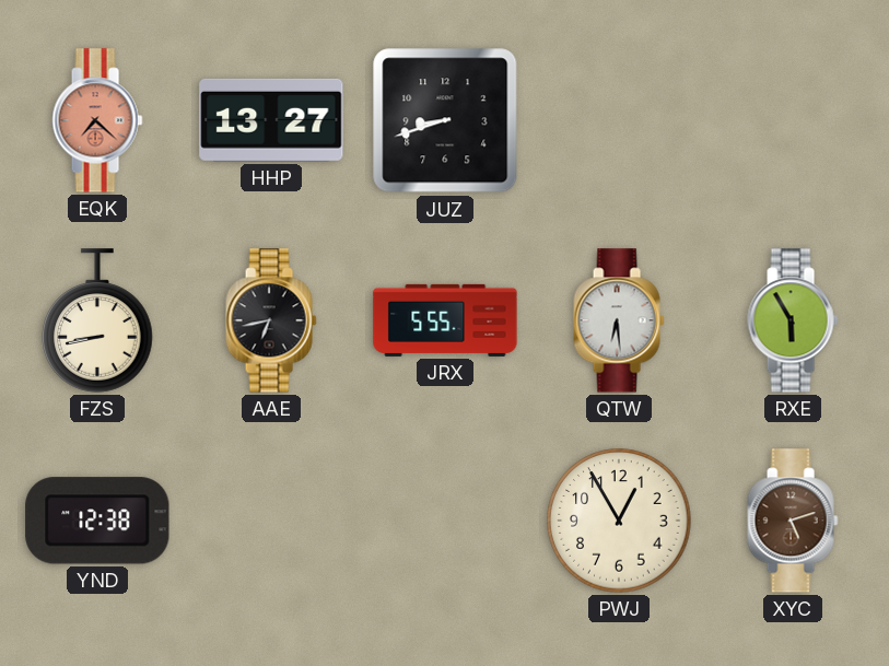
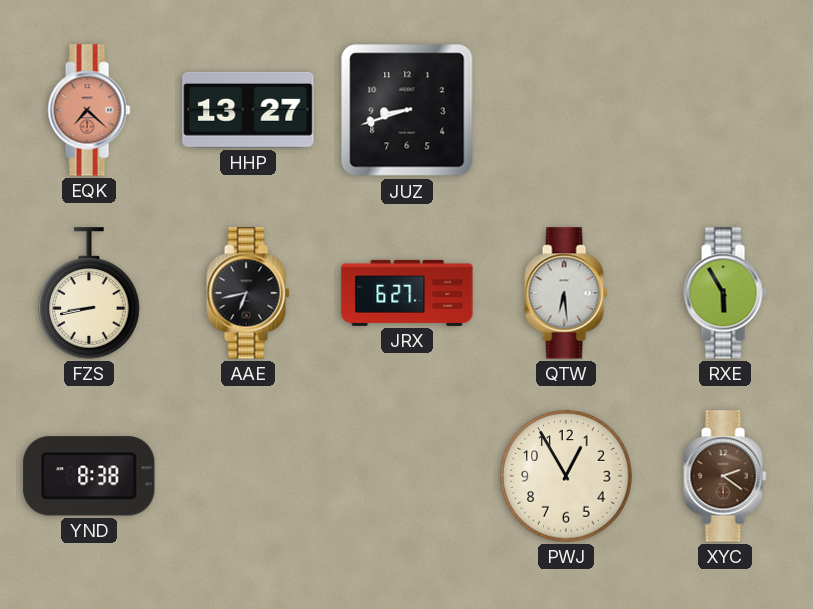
JRX: 5:55 -> 6:27 (407, 293)
YND: 12:38 -> 8:38 (89, 476)
XYC: 5:12 -> 2:21 (725, 476)
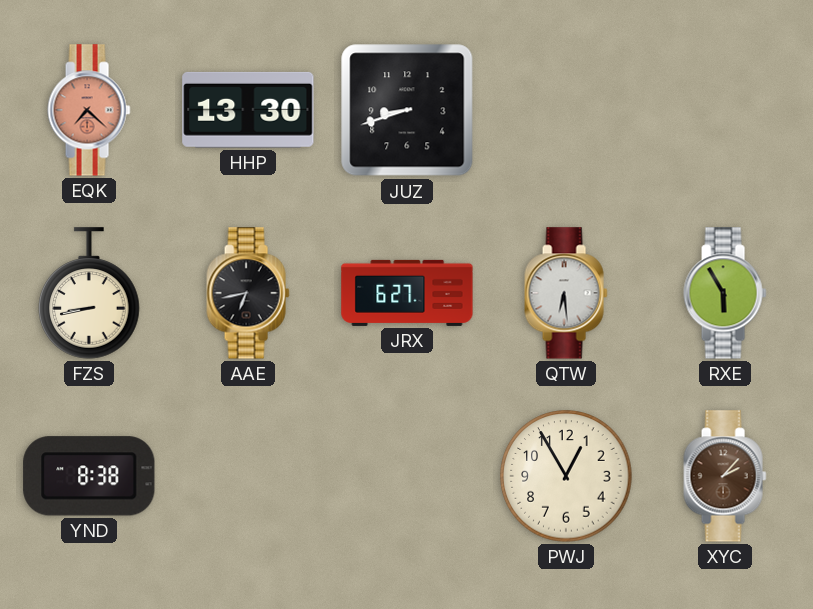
HHP: 13:27 -> 13:30 (248, 110)
XYC: 2:21 -> 2:07 (725, 476)
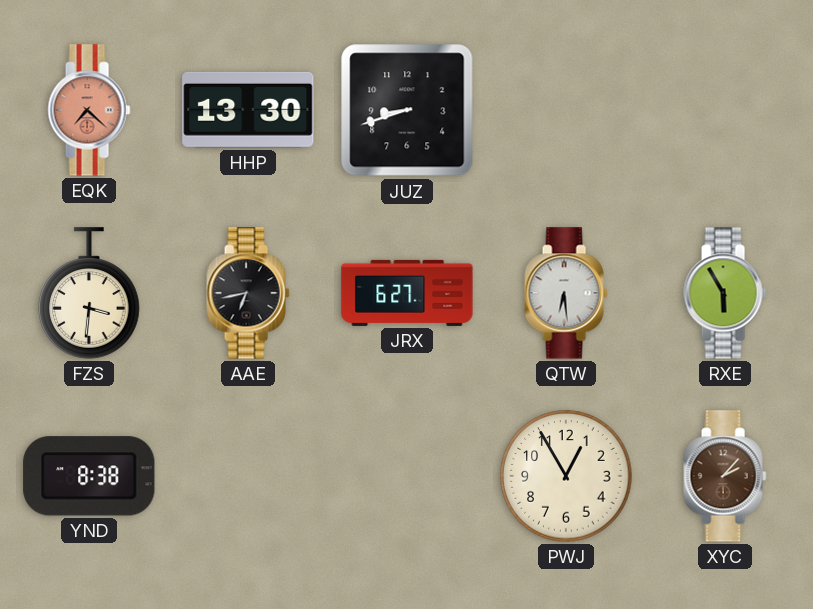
FZS: 8:43 -> 3:31 (89, 293)
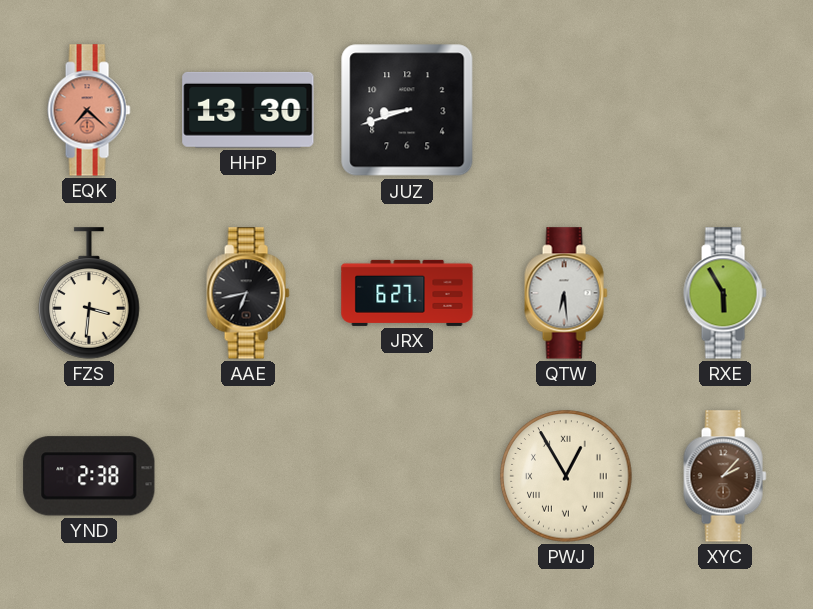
YND: 8:38 -> 2:38 (89, 476)
PWJ numerals: Arabic -> Roman (566, 476)
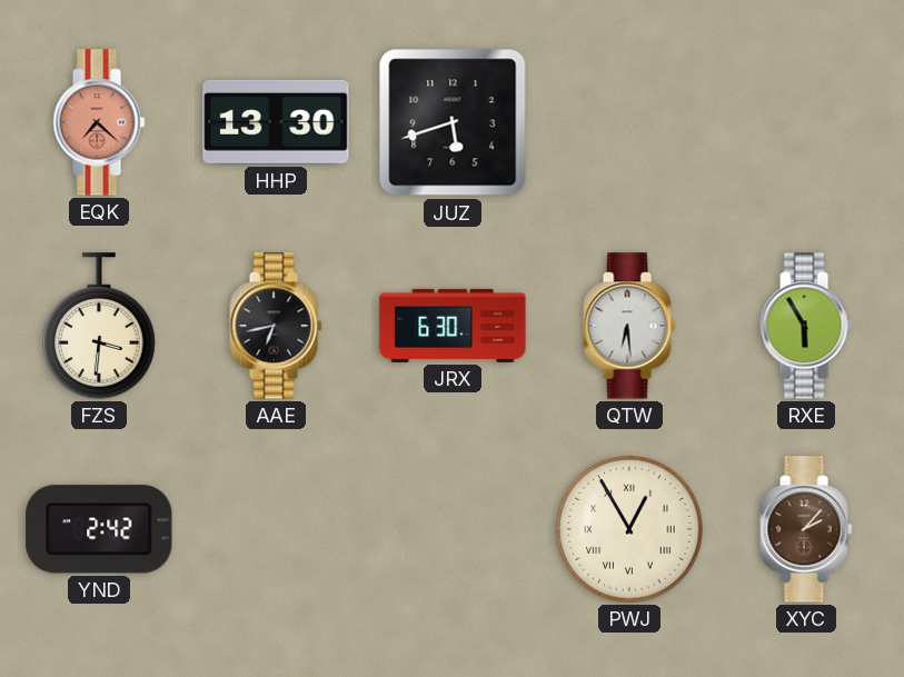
JUZ: 8:42 -> 5:42 (453, 122)
JRX: 6:27 -> 6:30 (453, 326)
YND: 2:38 -> 2:42 (99, 529)
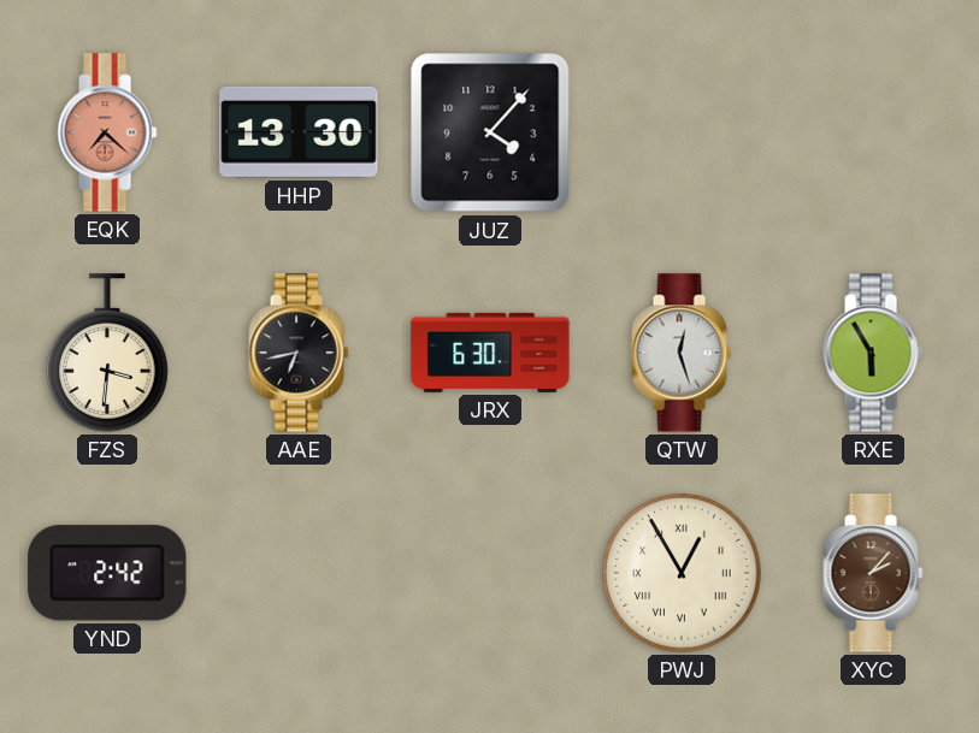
JUZ: 5:42 -> 4:07 (490, 132)
QTW: 6:29 -> 12:27 (682, 353)
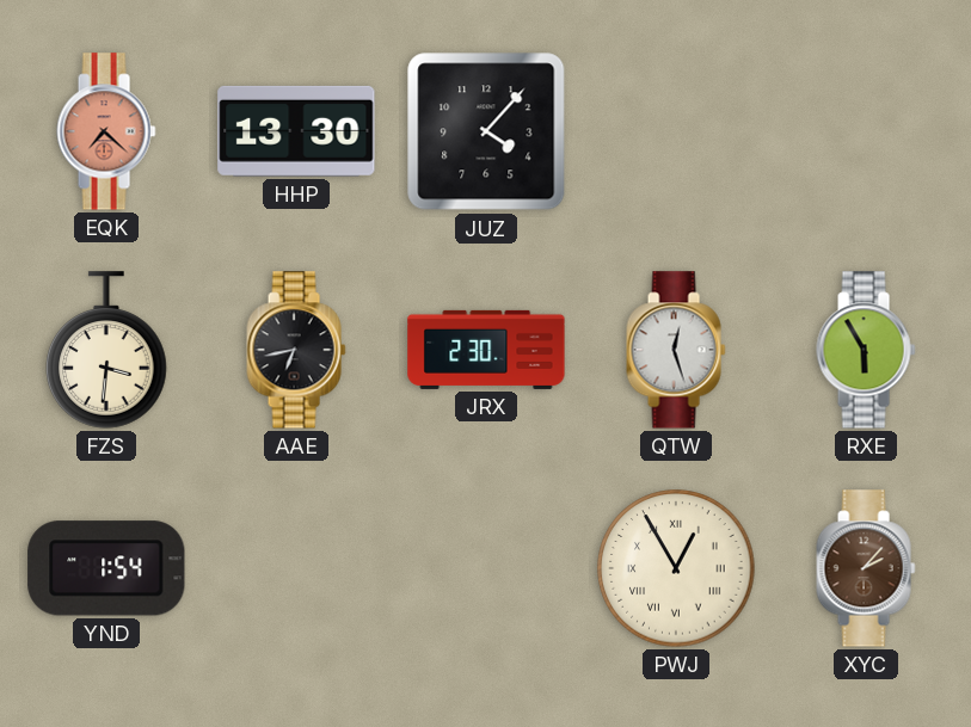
JRX: 6:30 -> 2:30 (486, 350)
YND: 2:42 -> 1:54 (106, 568)
